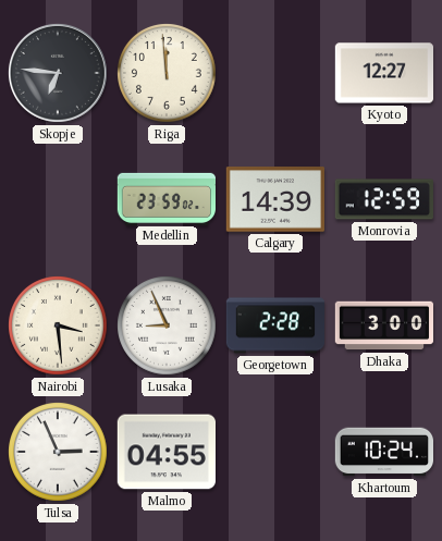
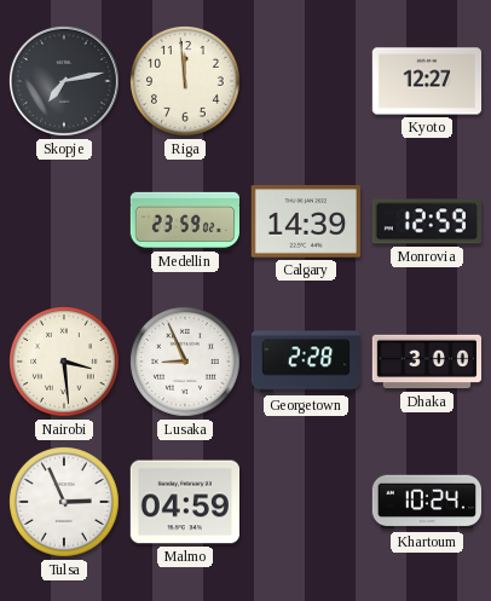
Skopje: 6:46 -> 7:13 (64, 81)
Malmo: 04:55 -> 04:59 (184, 502)
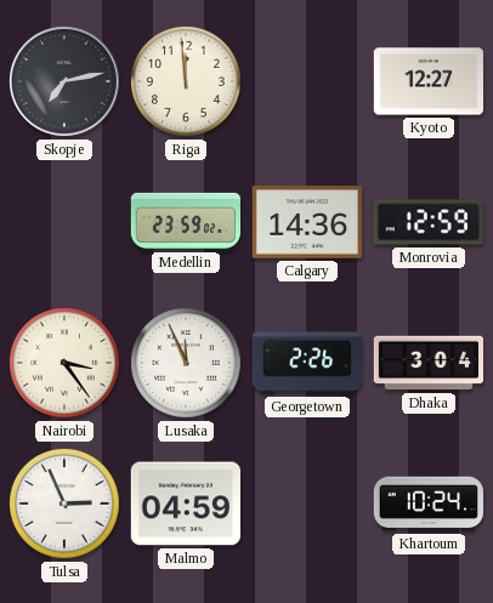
Calgary: 14:39 -> 14:36 (306, 222)
Nairobi: 3:29 -> 3:24 (66, 364)
Lusaka: 8:56 -> 11:56 (187, 364)
Georgetown: 2:28 -> 2:26 (306, 363)
Dhaka: 3:00 -> 3:04 (427, 363)
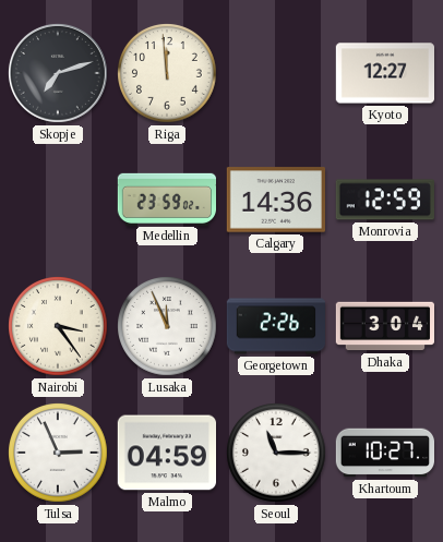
Skopje: 7:13 -> 7:12 (58, 73)
Seoul: none -> 11:15 (277, 454)
Khartoum: 10:24 -> 10:27 (384, 453)
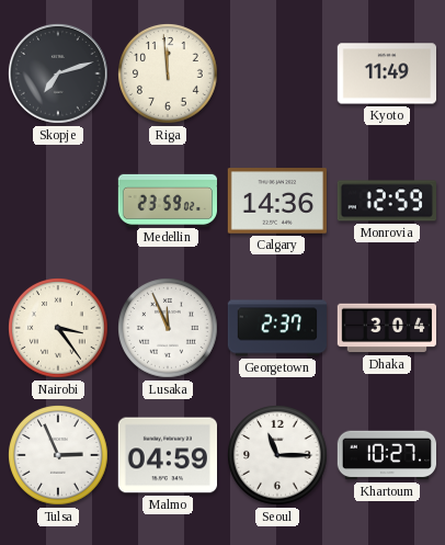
Kyoto: 12:27 -> 11:49 (386, 73)
Georgetown: 2:26 -> 2:37 (276, 328)
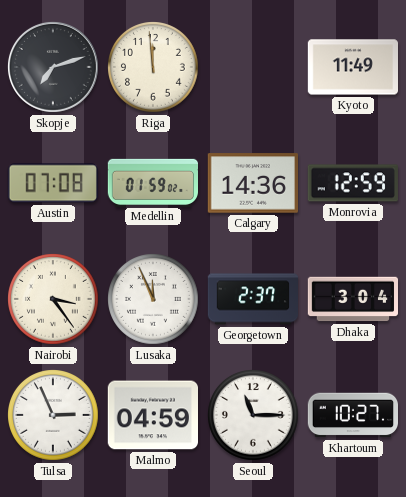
Austin: none -> 07:08 (53, 183)
Medellin: 23:59 -> 01:59 (153, 182)
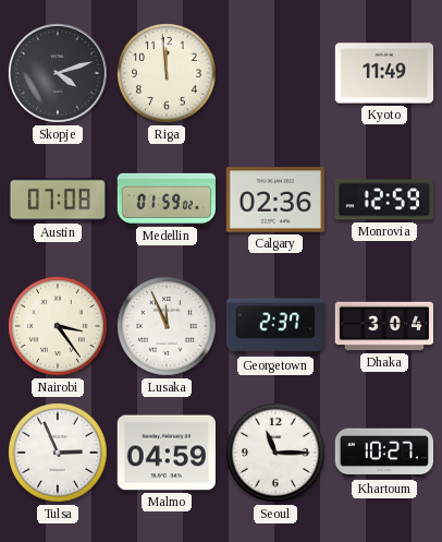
Skopje: 7:12 -> 4:12 (58, 73)
Calgary: 14:36 -> 02:36 (274, 200)
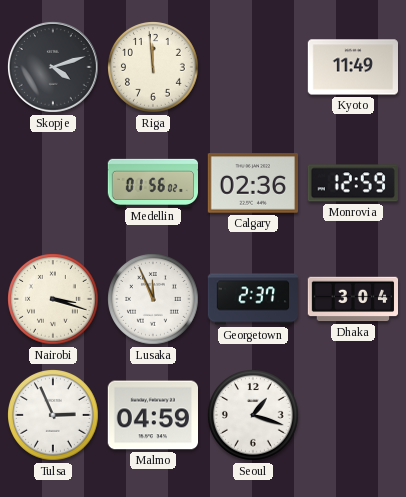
Austin: 07:08 -> none (58, 200)
Medellin: 01:59 -> 01:56 (153, 182)
Nairobi: 3:24 -> 3:18 (54, 300)
Seoul: 11:15 -> 1:18 (254, 416)
Khartoum: 10:27 -> none (383, 453)
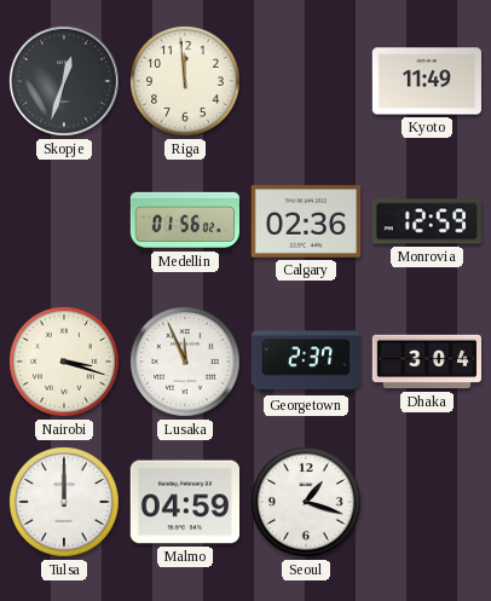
Skopje: 4:12 -> 12:33 (64, 81)
Tulsa: 2:56 -> 12:00 (65, 503)
